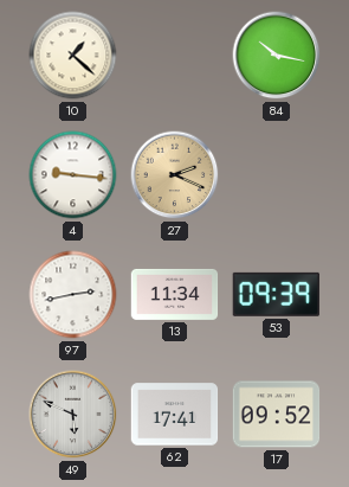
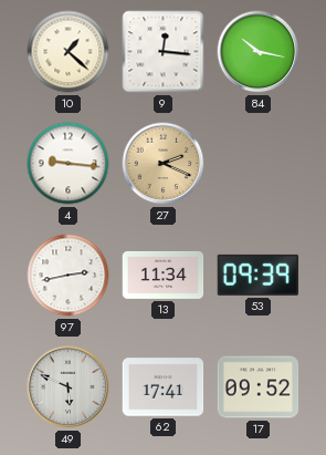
9: none -> 12:16 (164, 52)
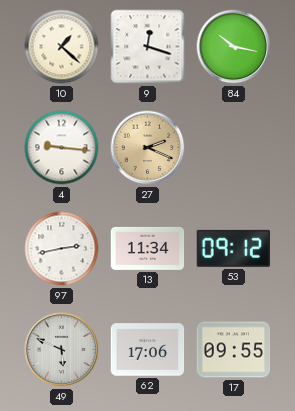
9: 12:16 -> 12:18 (148, 47)
53: 09:39 -> 09:12 (233, 248)
62: 17:41 -> 17:06 (148, 350)
17: 09:52 -> 09:55 (234, 350)
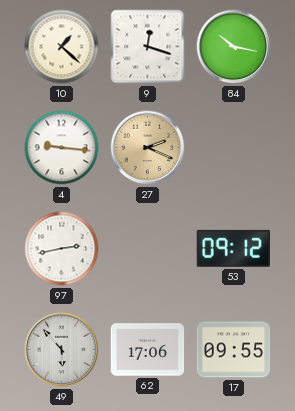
13: 11:34 -> none (148, 248)
49: 5:49 -> 5:53 (62, 350)
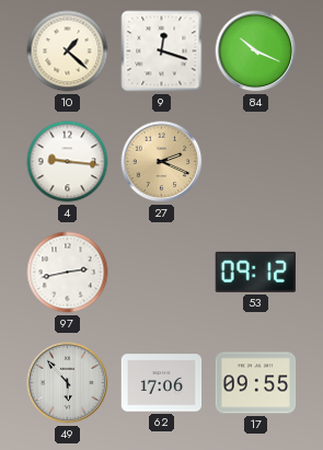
84: 10:17 -> 10:19 (256, 51)
